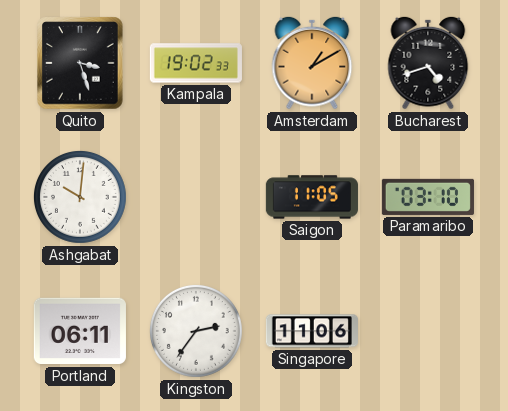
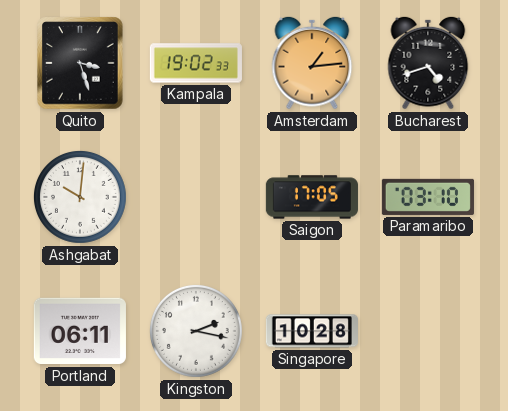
Amsterdam: 1:10 -> 1:14 (312, 63)
Saigon: 11:05 -> 17:05 (312, 197)
Kingston: 2:36 -> 2:17 (196, 331)
Singapore: 11:06 -> 10:28 (312, 331)
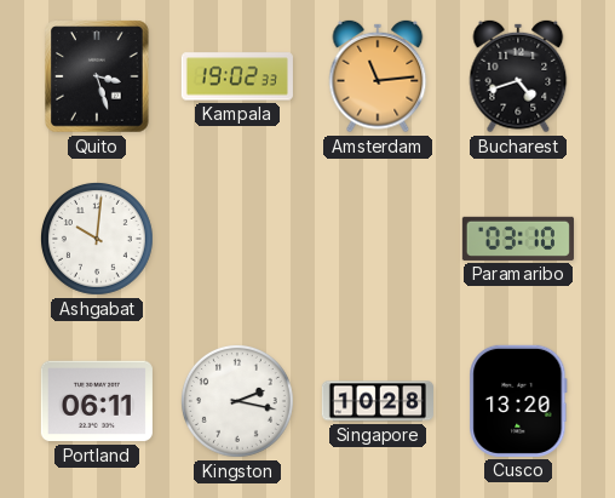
Amsterdam: 1:14 -> 11:14 (378, 76)
Saigon: 17:05 -> none (312, 197)
Cusco: none -> 13:20 (518, 401)
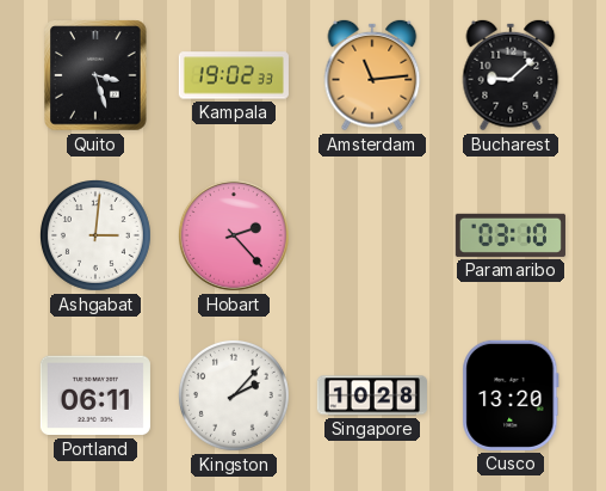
Bucharest: 4:42 -> 9:08 (511, 75)
Ashgabat: 10:01 -> 3:01 (95, 235)
Hobart: none -> 2:23 (234, 235)
Kingston: 2:17 -> 2:07 (234, 395)
